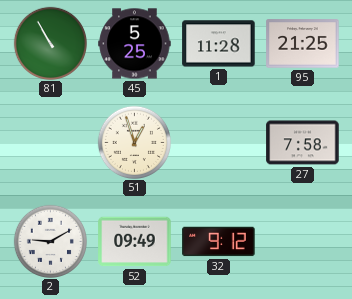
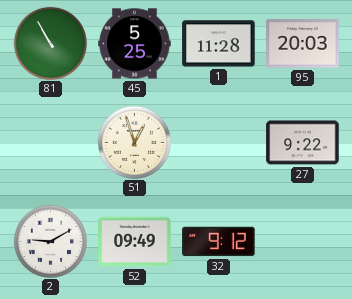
95: 21:25 -> 20:03 (303, 44)
27: 7:58 -> 9:22 (303, 143)
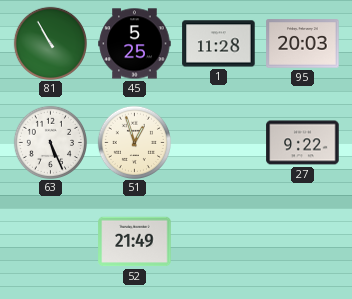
63: none -> 5:26 (50, 142)
2: 9:10 -> none (50, 241)
52: 09:49 -> 21:49 (135, 242)
32: 9:12 -> none (219, 242)
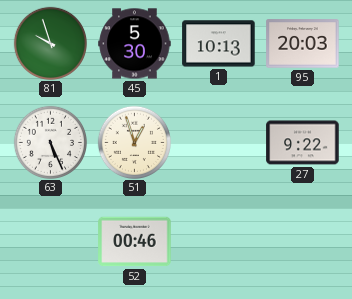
81: 10:55 -> 9:57 (50, 43)
45: 5:25 -> 5:30 (135, 44)
1: 11:28 -> 10:13 (219, 44)
52: 21:49 -> 00:46 (135, 242)
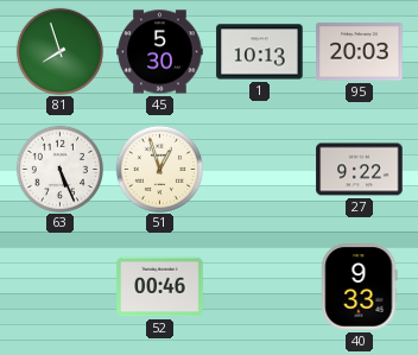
81: 9:57 -> 7:57 (59, 51)
40: none -> 9:33 (360, 287)
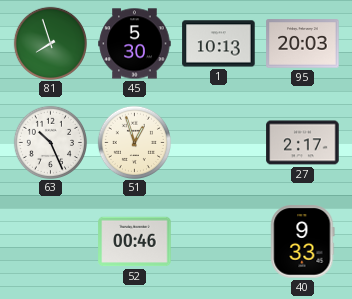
63: 5:26 -> 10:26 (50, 142)
27: 9:22 -> 2:17 (303, 143)
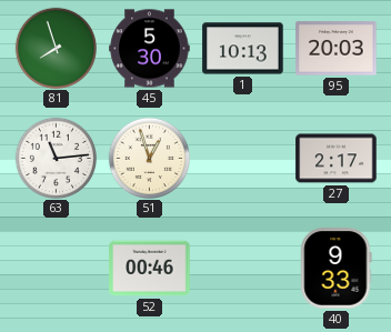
63: 10:26 -> 11:14 (56, 158)
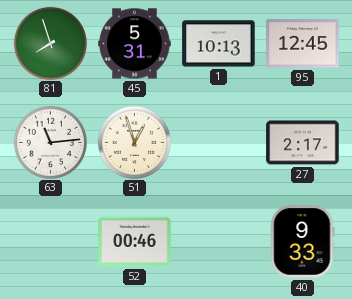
45: 5:30 -> 5:31 (135, 44)
95: 20:03 -> 12:45 (303, 44)
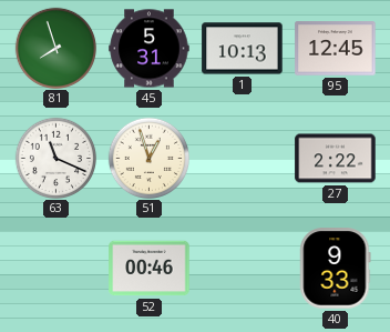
63: 11:14 -> 11:19 (55, 158)
27: 2:17 -> 2:22 (336, 159)
